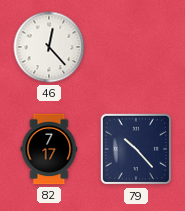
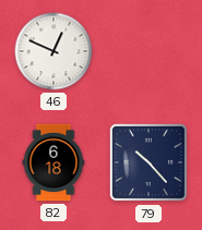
46: 12:23 -> 12:49 (54, 51)
82: 7:17 -> 6:18 (54, 162)
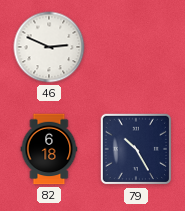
46: 12:49 -> 2:49 (49, 47)
79: 10:23 -> 10:25 (136, 149)
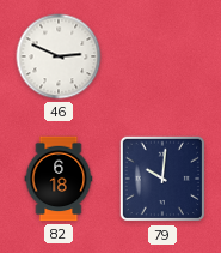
79: 10:25 -> 10:01 (162, 179)
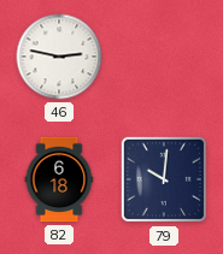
46: 2:49 -> 2:47 (59, 57)
